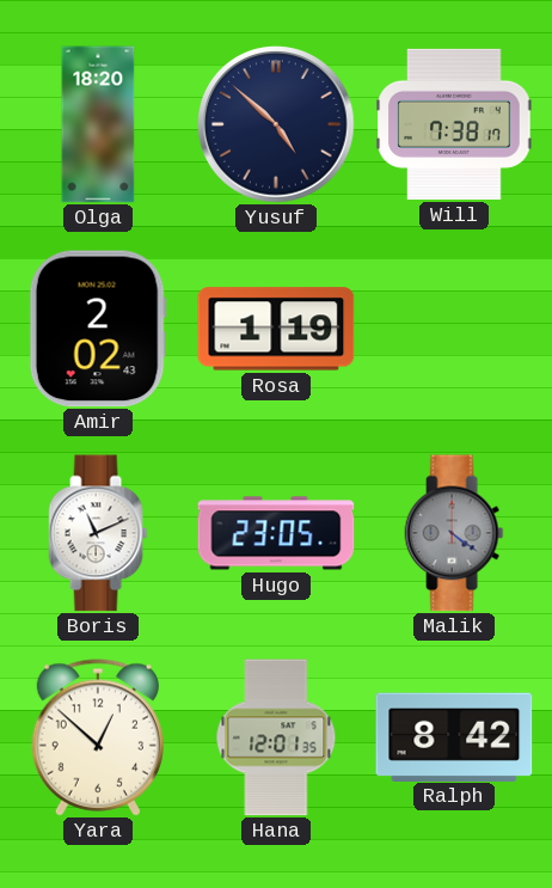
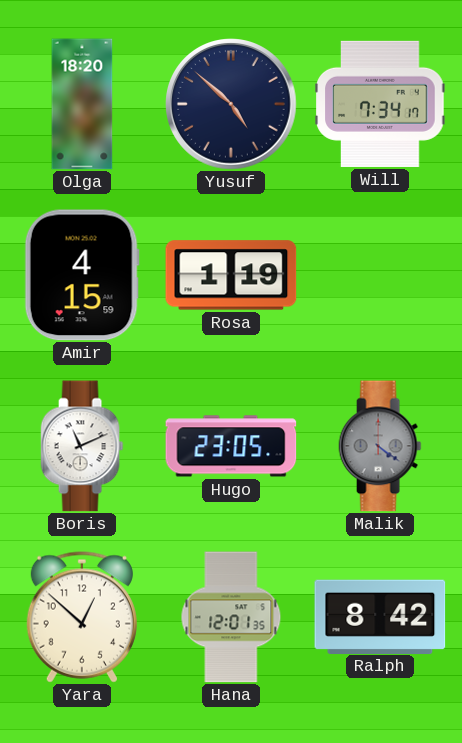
Will: 7:38 -> 7:34 (380, 104)
Amir: 2:02 -> 4:15 (82, 275)
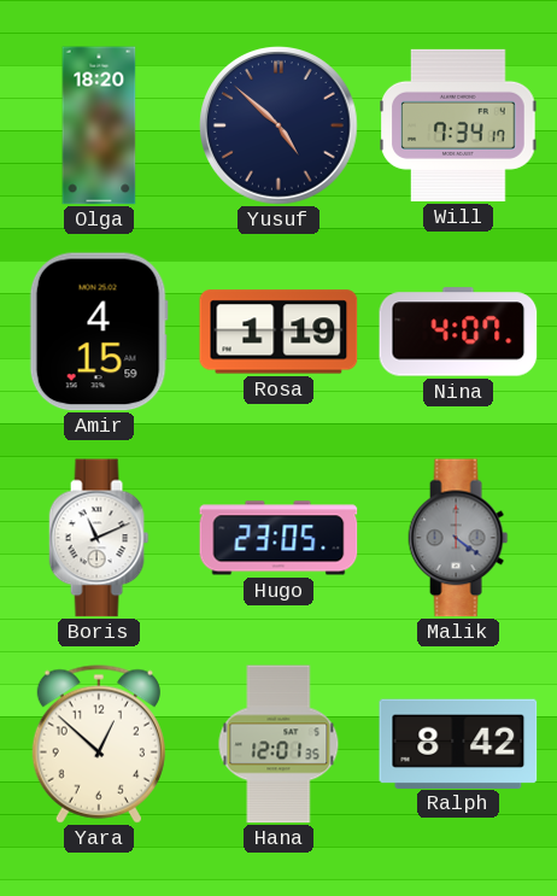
Nina: none -> 4:07 (458, 332)
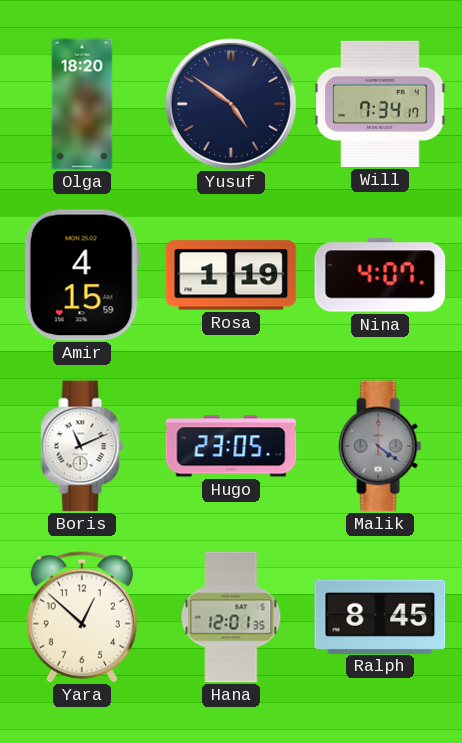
Yusuf: 4:52 -> 4:51 (231, 104)
Ralph: 8:42 -> 8:45 (380, 616)
